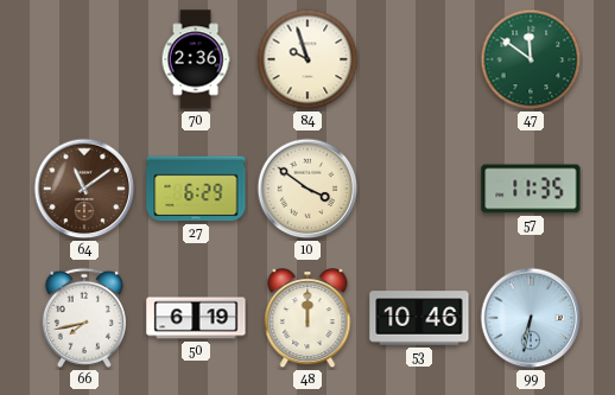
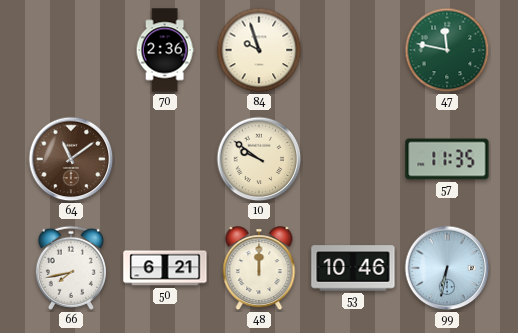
47: 11:51 -> 11:47 (447, 50)
27: 6:29 -> none (196, 189)
10: 3:51 -> 9:51 (259, 159)
50: 6:19 -> 6:21 (165, 268)
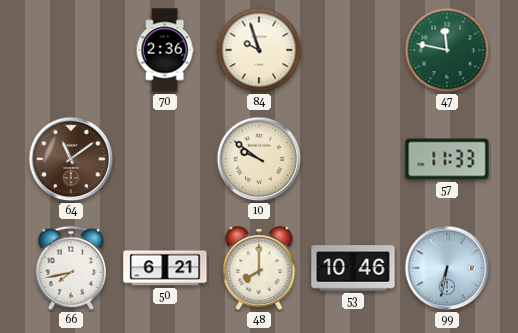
57: 11:35 -> 11:33 (447, 159)
48: 12:00 -> 8:00 (259, 269)
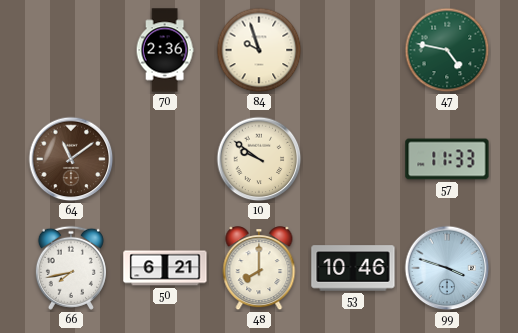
47: 11:47 -> 4:47 (447, 50)
99: 6:32 -> 3:48 (447, 268)
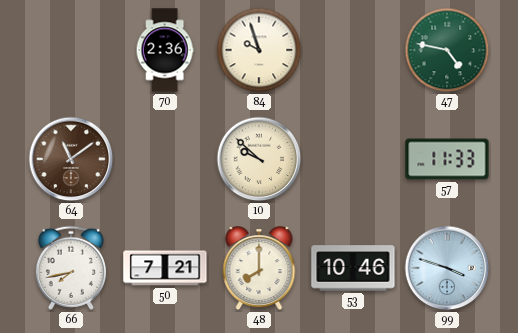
10: 9:51 -> 9:52 (259, 159)
50: 6:21 -> 7:21 (165, 268)
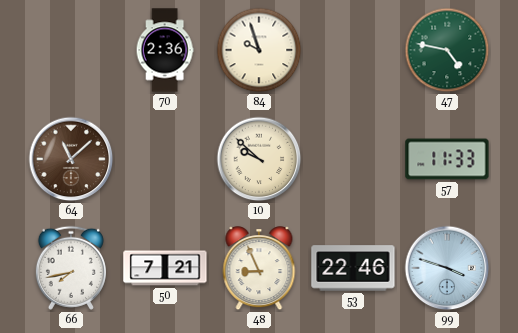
64: 11:09 -> 11:08 (71, 159)
48: 8:00 -> 8:56 (259, 269)
53: 10:46 -> 22:46 (353, 268)
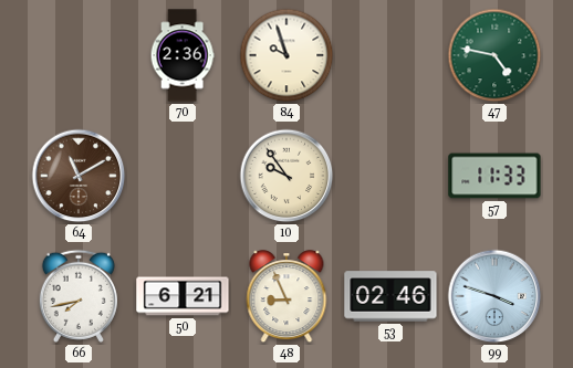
64: 11:08 -> 11:10 (79, 176)
10: 9:52 -> 9:54 (286, 176)
50: 7:21 -> 6:21 (183, 296)
53: 22:46 -> 02:46 (390, 296)
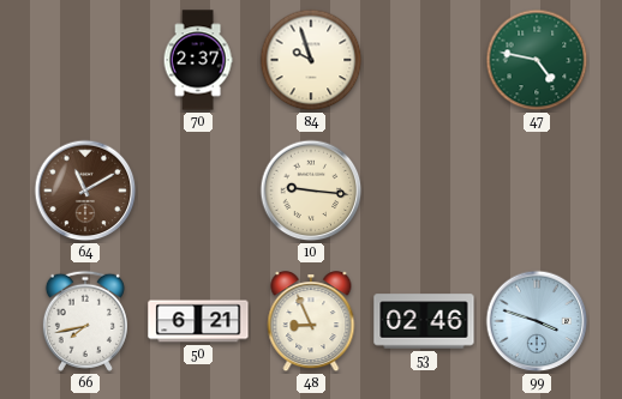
70: 2:36 -> 2:37 (198, 60)
10: 9:54 -> 9:16 (311, 191)
57: 11:33 -> none (494, 176)
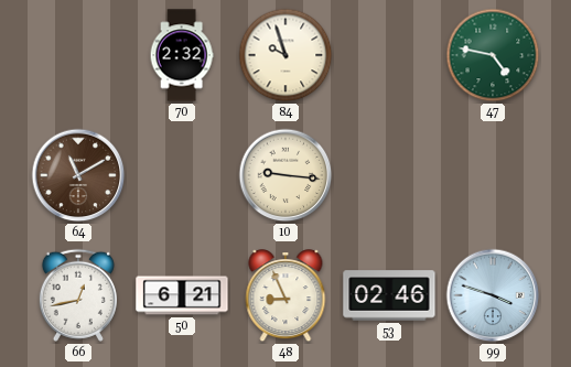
70: 2:37 -> 2:32 (182, 55)
66: 7:43 -> 12:43 (78, 295)
